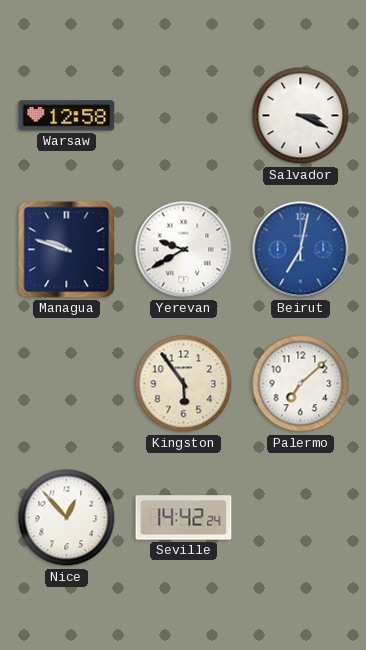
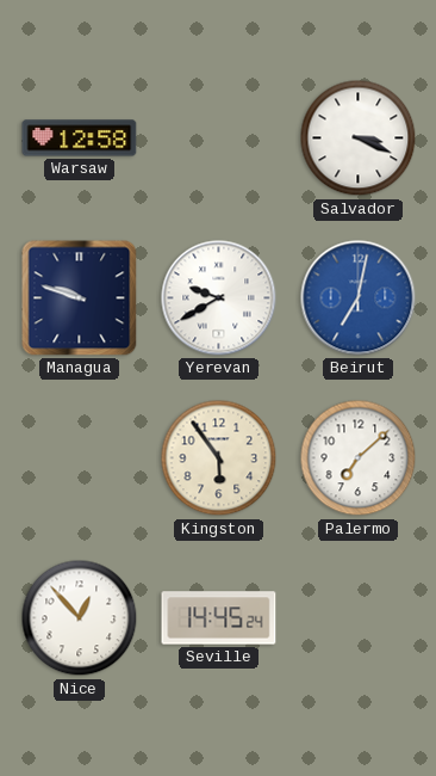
Seville: 14:42 -> 14:45 (219, 618)
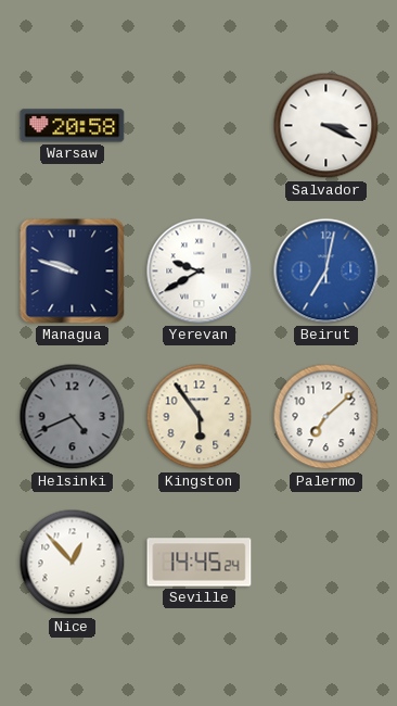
Warsaw: 12:58 -> 20:58 (73, 126)
Helsinki: none -> 4:41 (73, 417)
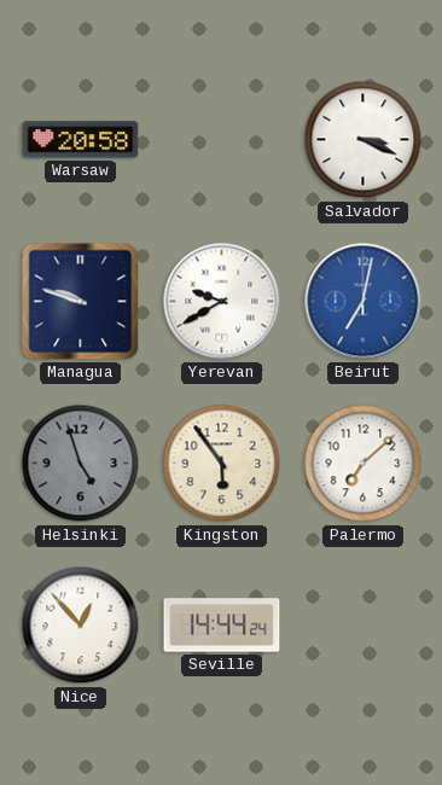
Helsinki: 4:41 -> 4:57 (81, 464)
Seville: 14:45 -> 14:44 (222, 626)
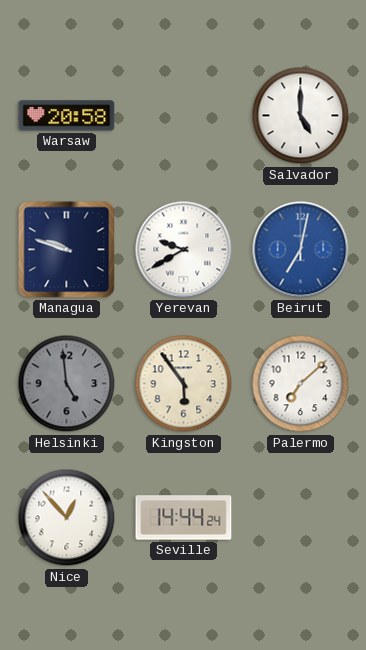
Salvador: 3:19 -> 5:00 (301, 116)
Helsinki: 4:57 -> 4:59 (67, 384)
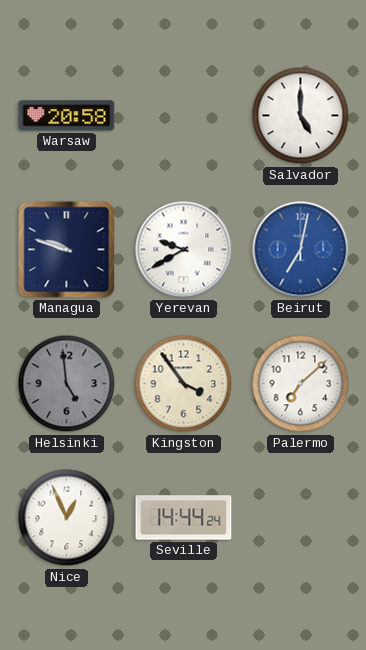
Kingston: 5:54 -> 3:54 (184, 384)
Nice: 12:53 -> 12:56 (67, 518)
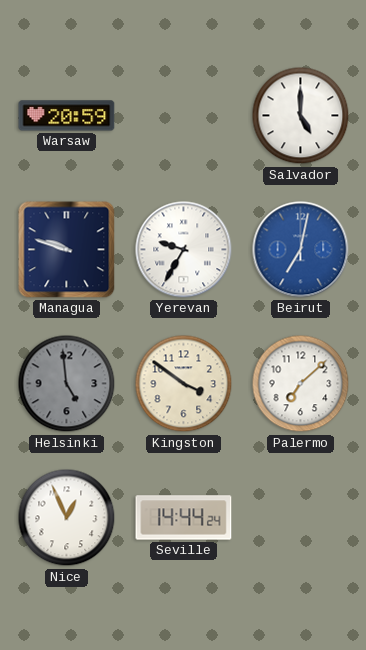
Warsaw: 20:58 -> 20:59 (67, 116)
Yerevan: 9:40 -> 9:35 (184, 250)
Kingston: 3:54 -> 3:51 (184, 384)
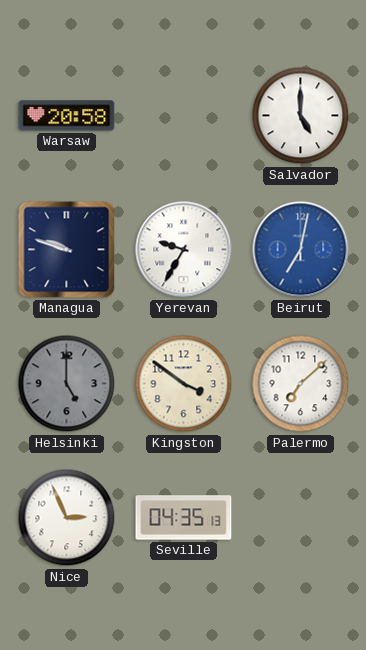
Warsaw: 20:59 -> 20:58 (67, 116)
Helsinki: 4:59 -> 5:00 (67, 384)
Nice: 12:56 -> 2:56 (67, 518)
Seville: 14:44 -> 04:35 (184, 518)
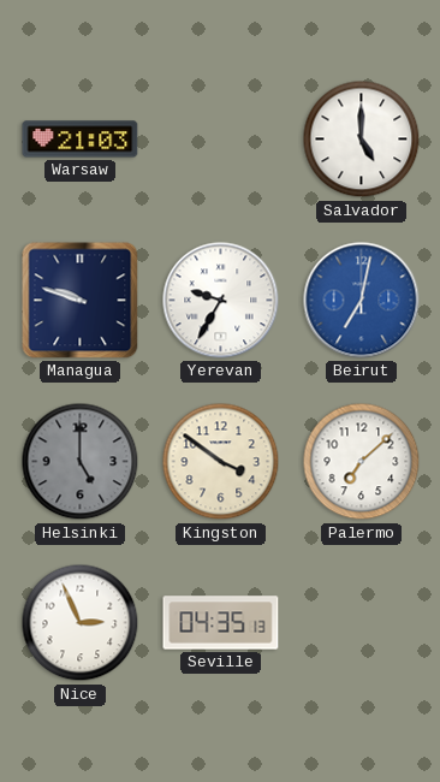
Warsaw: 20:58 -> 21:03 (81, 140)
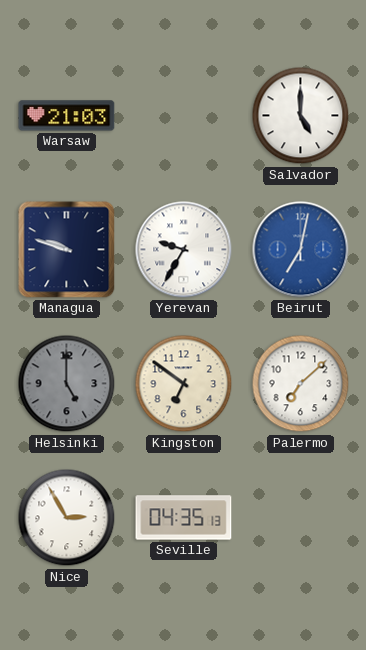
Kingston: 3:51 -> 6:51 (184, 384)
Nice: 2:56 -> 2:55 (67, 518)
